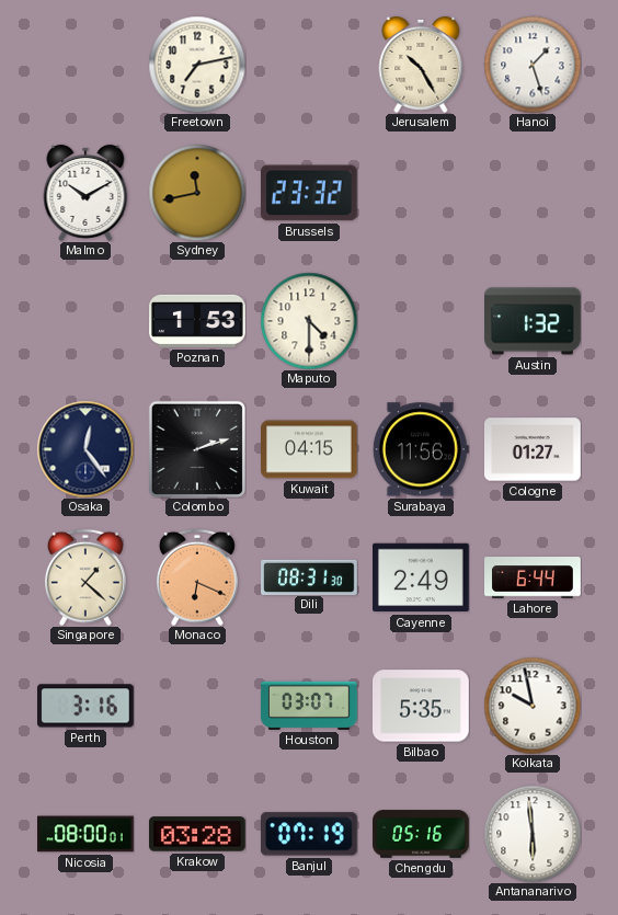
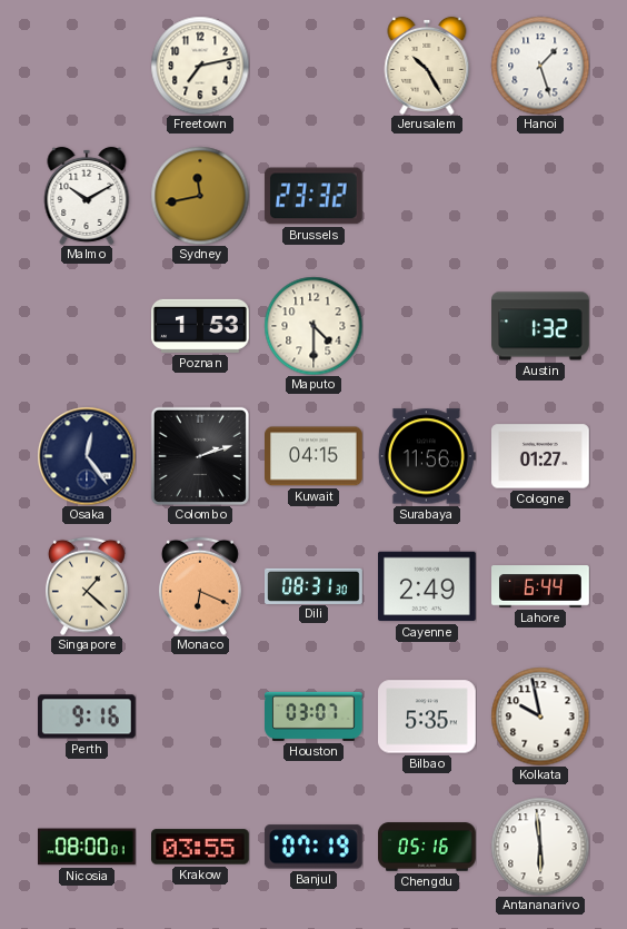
Perth: 3:16 -> 9:16 (88, 716)
Krakow: 03:28 -> 03:55 (201, 847)
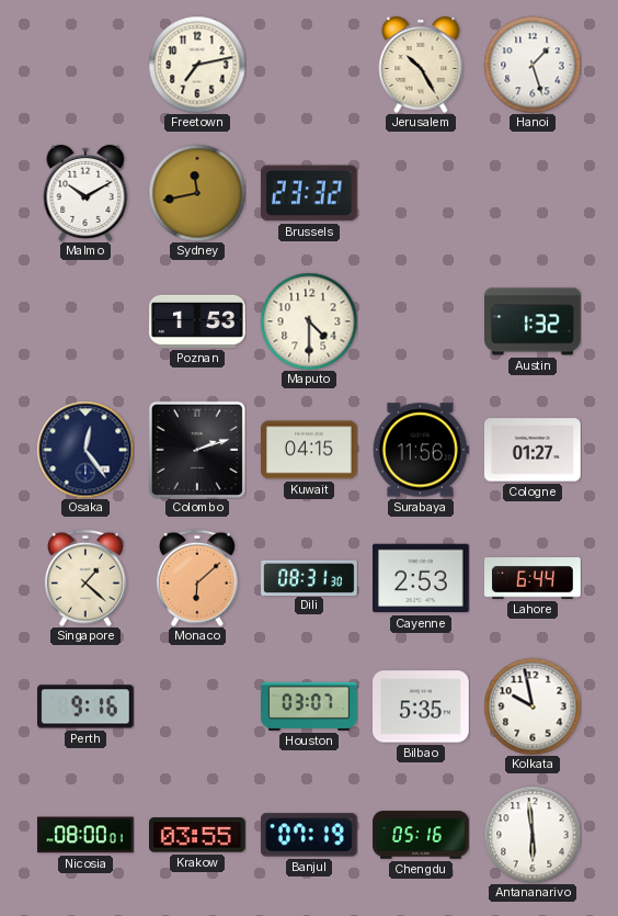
Monaco: 6:19 -> 6:08 (197, 578)
Cayenne: 2:49 -> 2:53 (422, 578)
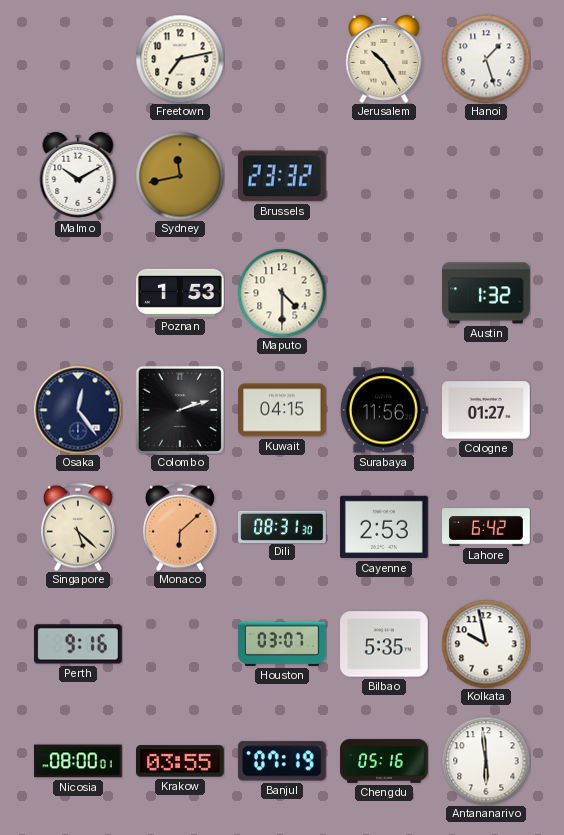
Singapore: 1:22 -> 5:22 (78, 527)
Lahore: 6:44 -> 6:42 (487, 527)
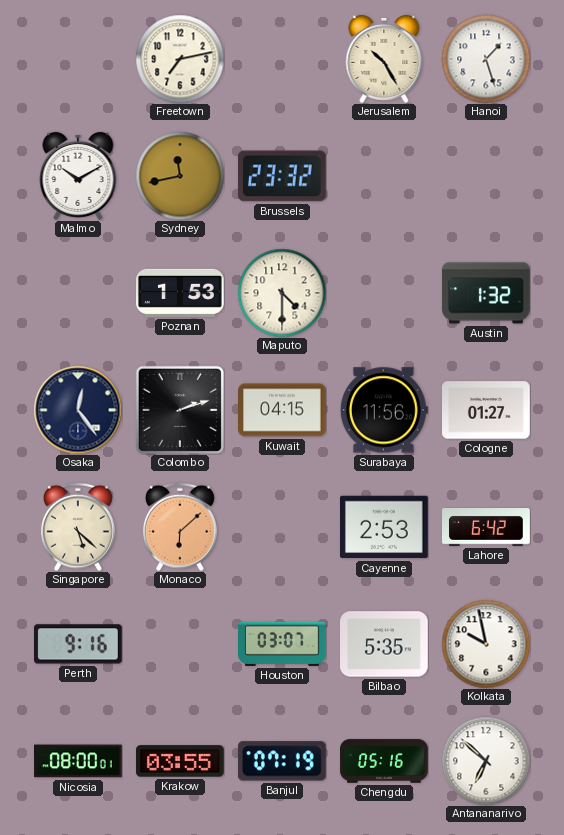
Dili: 08:31 -> none (282, 526)
Antananarivo: 5:59 -> 6:52 (486, 761)
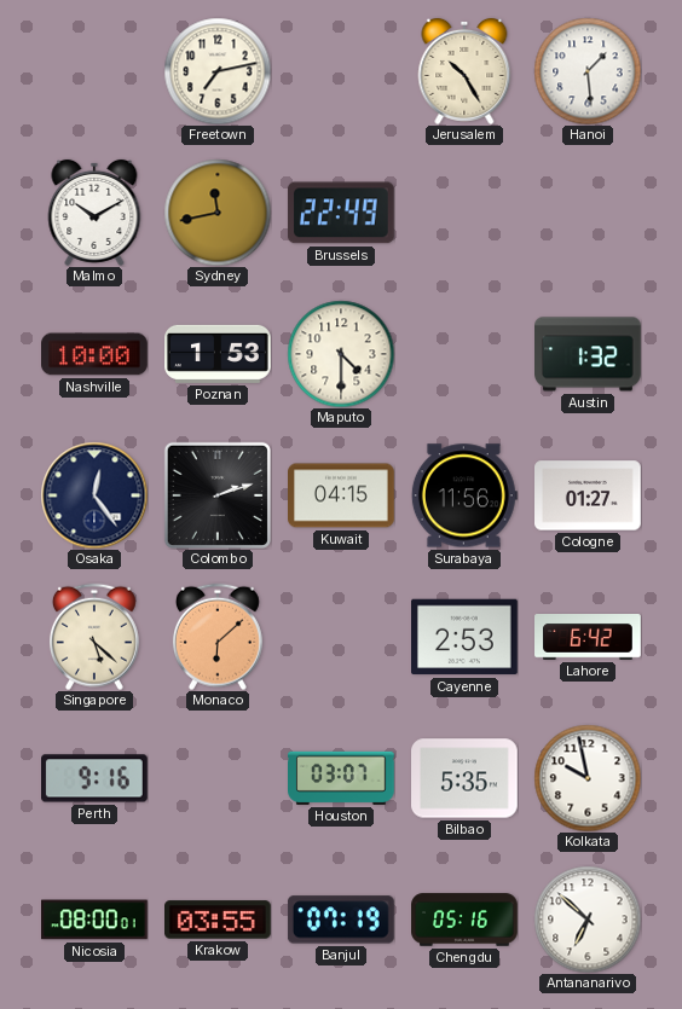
Hanoi: 1:27 -> 1:29 (588, 71)
Brussels: 23:32 -> 22:49 (341, 213)
Nashville: none -> 10:00 (96, 354)
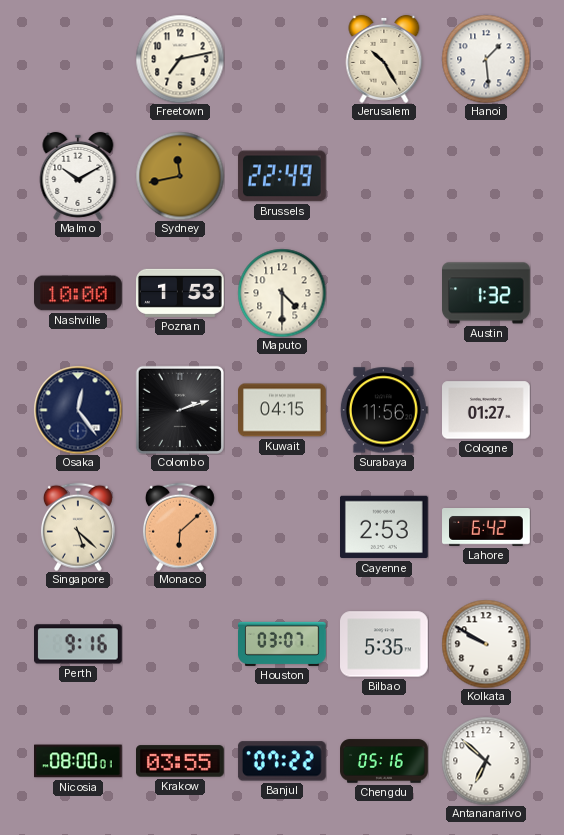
Kolkata: 9:58 -> 9:50 (486, 644)
Banjul: 07:19 -> 07:22 (282, 761)
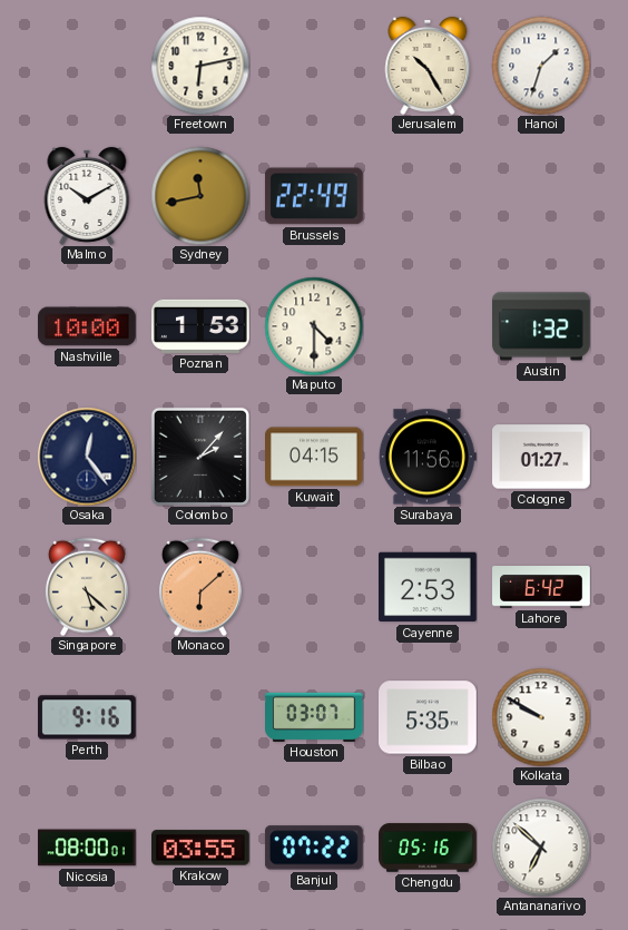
Freetown: 7:13 -> 6:13 (200, 66)
Hanoi: 1:29 -> 1:33 (541, 66)
Colombo: 2:12 -> 2:07 (200, 457)
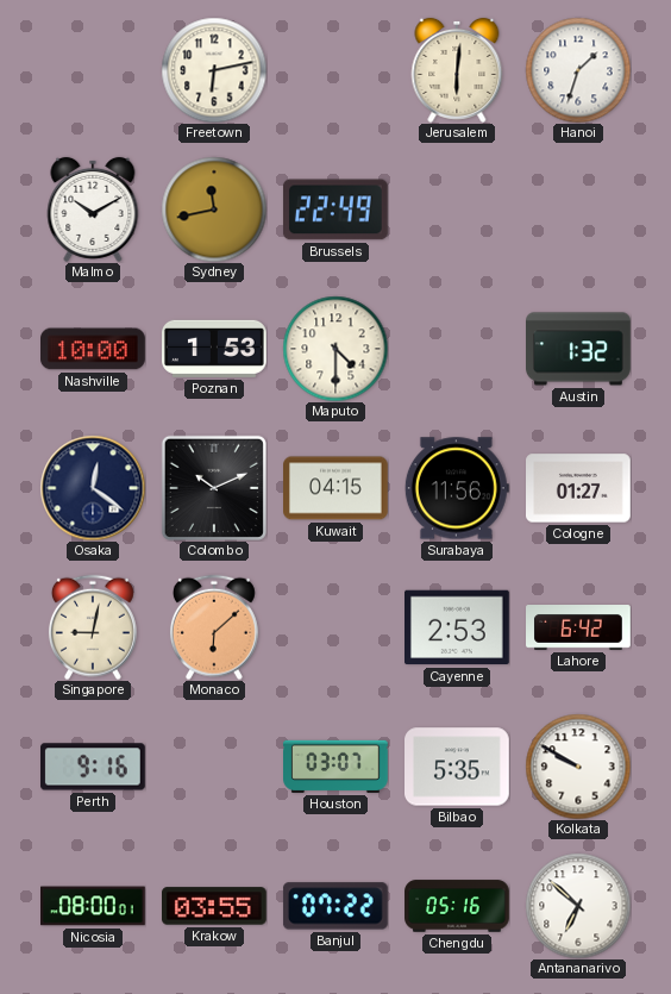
Jerusalem: 10:25 -> 6:01 (457, 70)
Osaka: 12:24 -> 12:21 (93, 488)
Colombo: 2:07 -> 10:11 (214, 488)
Singapore: 5:22 -> 9:02 (93, 627)
